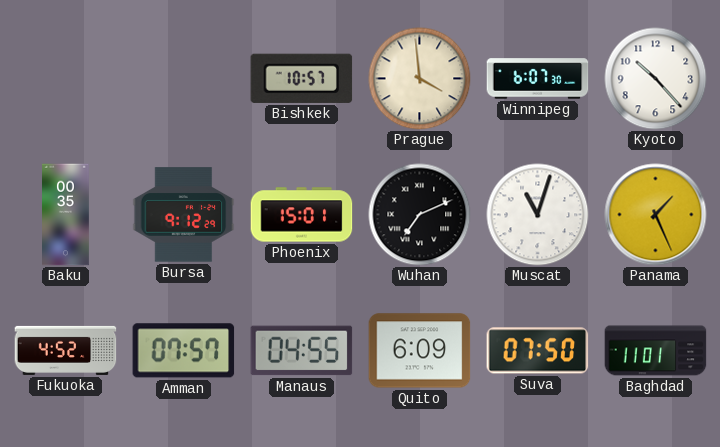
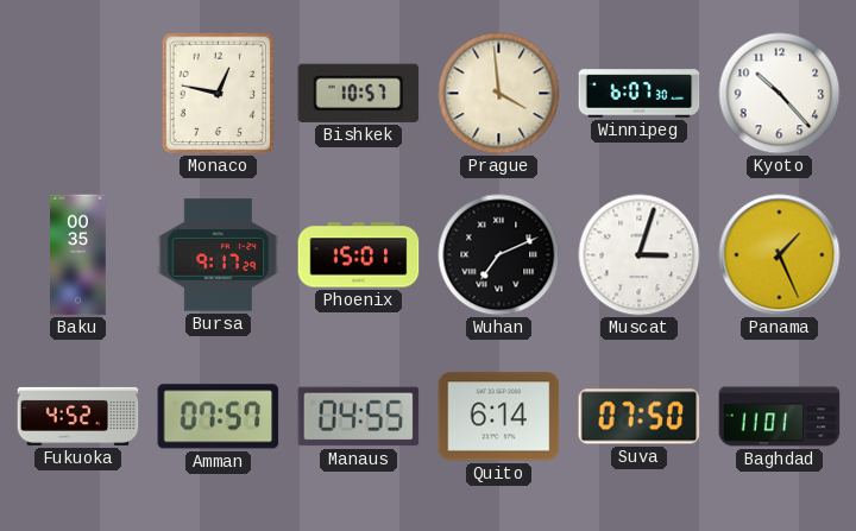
Monaco: none -> 12:47 (219, 93)
Bursa: 9:12 -> 9:17 (219, 255)
Muscat: 11:03 -> 3:03 (640, 255)
Quito: 6:09 -> 6:14 (499, 417)
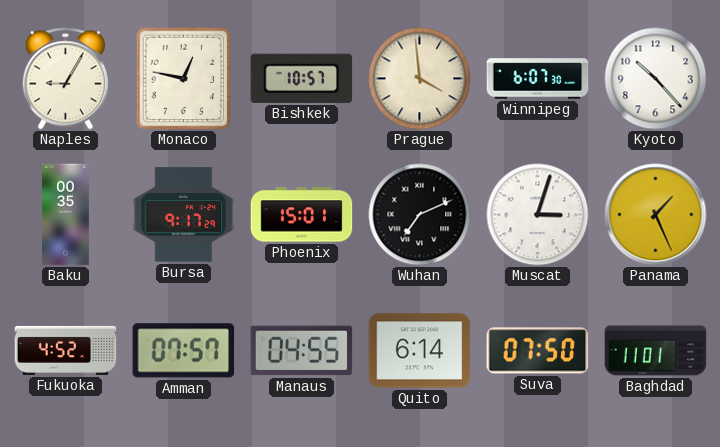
Naples: none -> 9:05 (65, 79)
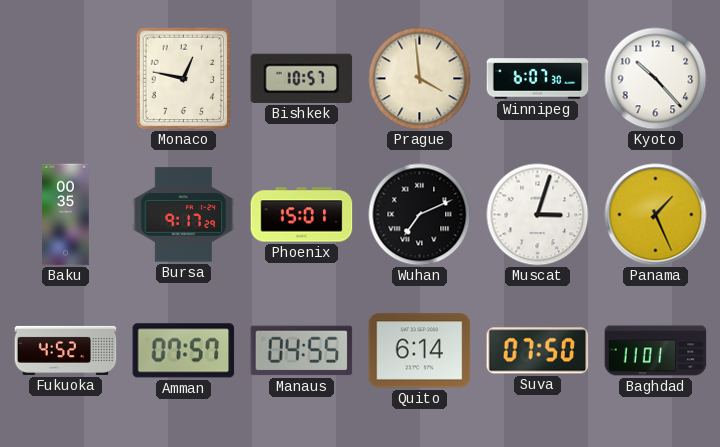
Naples: 9:05 -> none (65, 79)
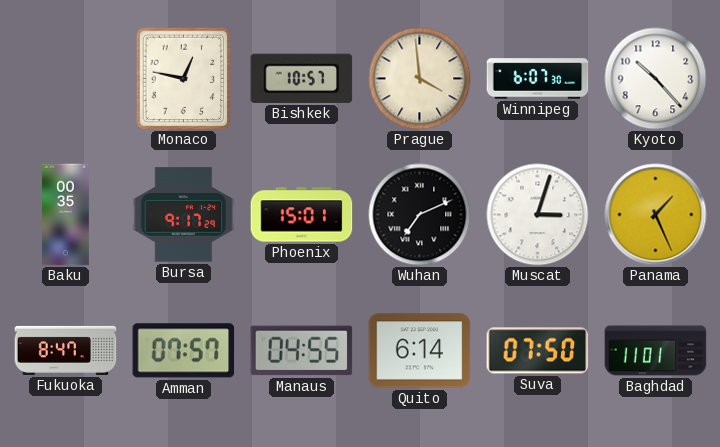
Fukuoka: 4:52 -> 8:47 (66, 350)
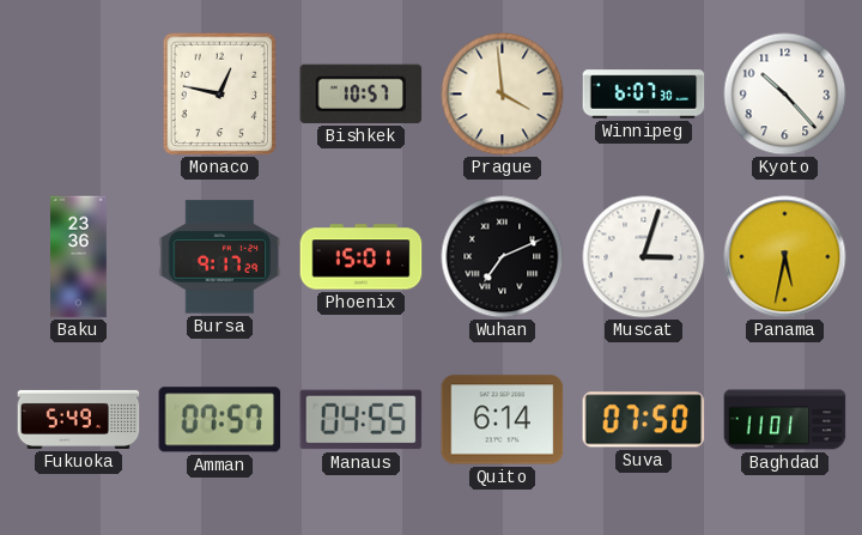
Baku: 00:35 -> 23:36 (79, 257)
Panama: 1:26 -> 5:32 (785, 257)
Fukuoka: 8:47 -> 5:49 (79, 419)
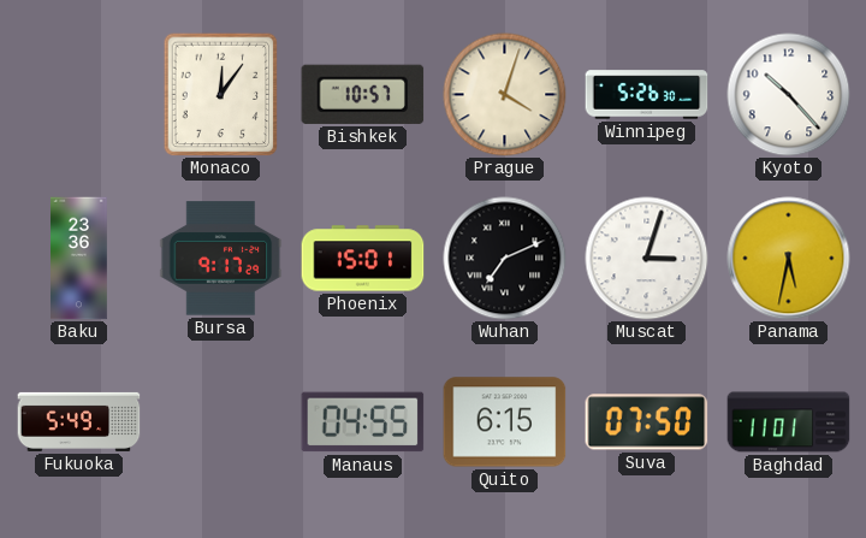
Monaco: 12:47 -> 12:06 (221, 94)
Prague: 3:59 -> 4:03 (505, 95)
Winnipeg: 6:07 -> 5:26 (647, 95)
Amman: 07:57 -> none (220, 420)
Quito: 6:14 -> 6:15 (505, 422)
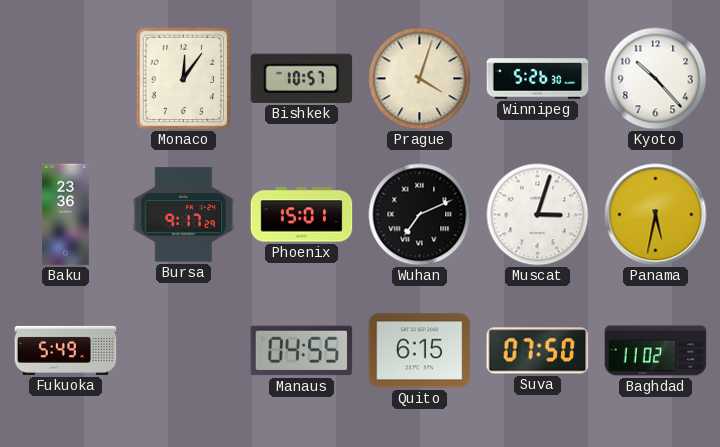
Baghdad: 11:01 -> 11:02 (656, 351)
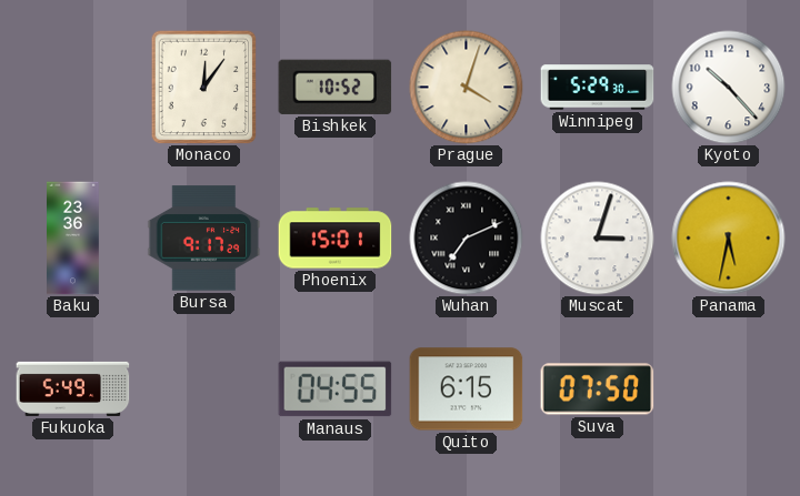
Bishkek: 10:57 -> 10:52 (336, 87)
Winnipeg: 5:26 -> 5:29 (598, 88)
Baghdad: 11:02 -> none (656, 351)
